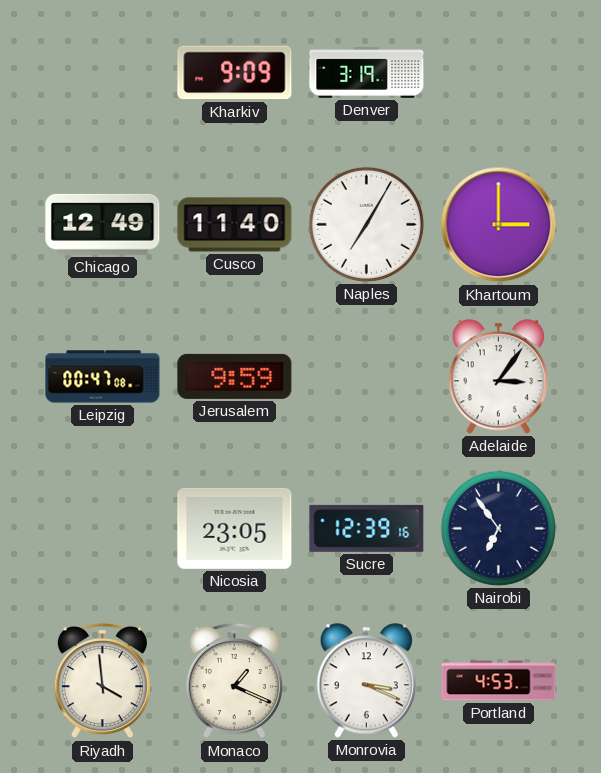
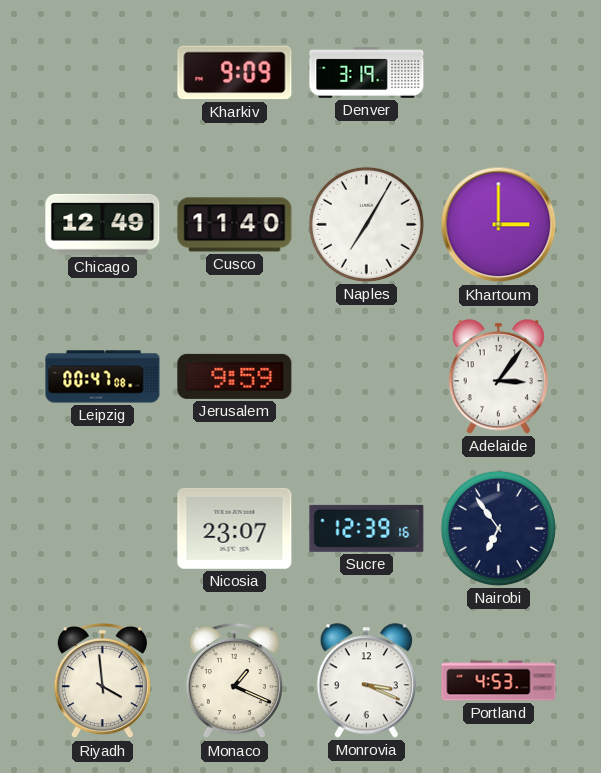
Nicosia: 23:05 -> 23:07 (235, 528)
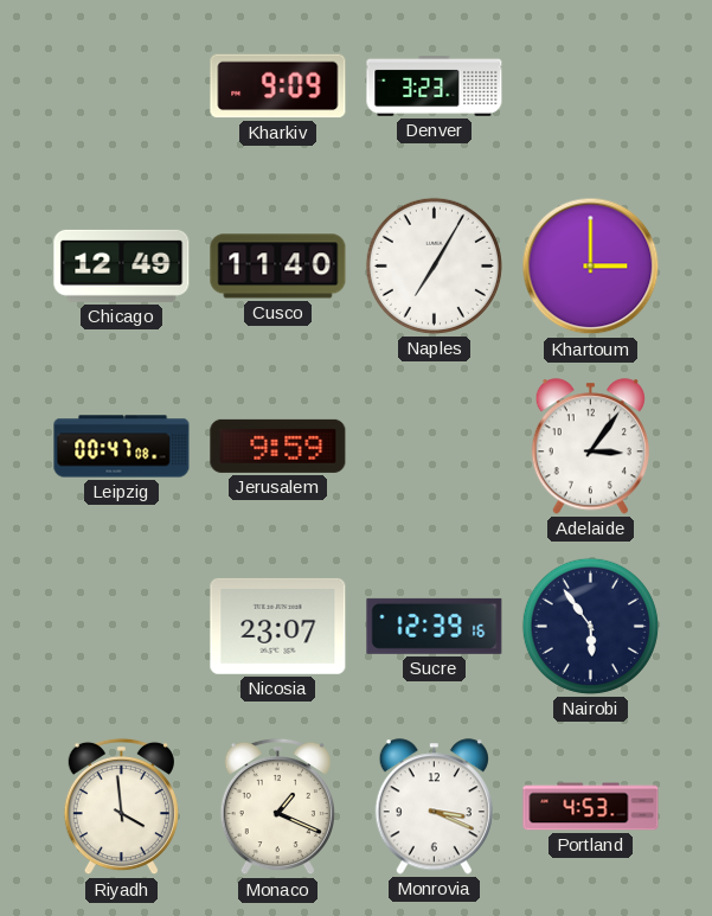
Denver: 3:19 -> 3:23 (435, 85)
Nairobi: 6:54 -> 5:54 (590, 626)
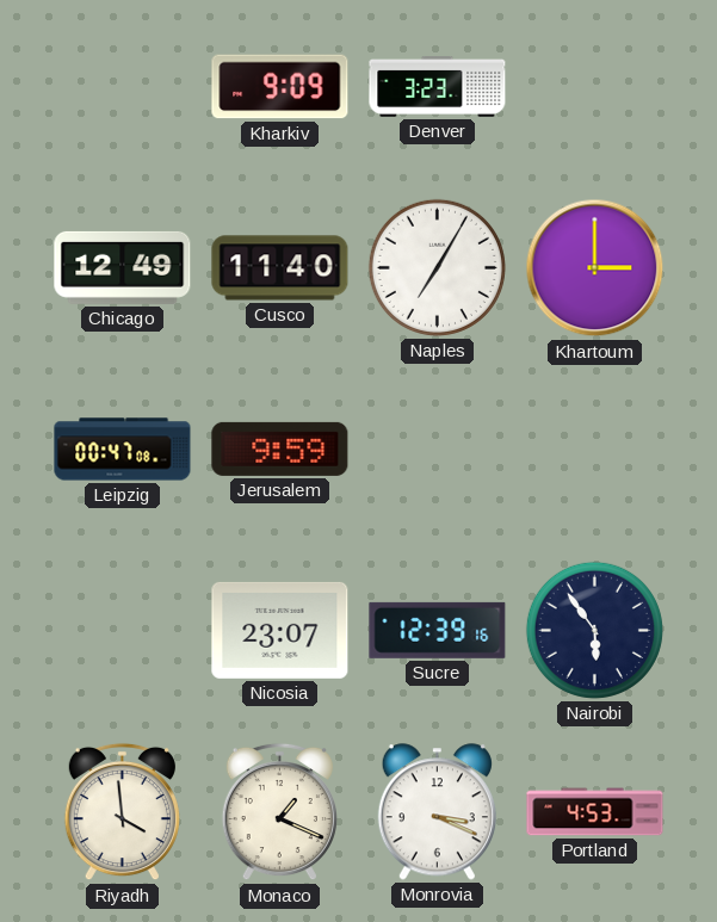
Adelaide: 3:06 -> none (590, 447)
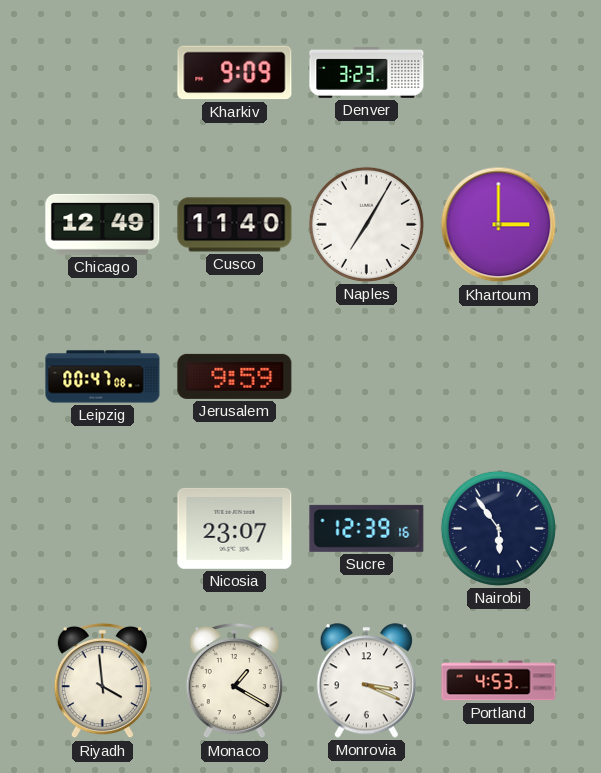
Monaco: 1:19 -> 1:20 (234, 681)
